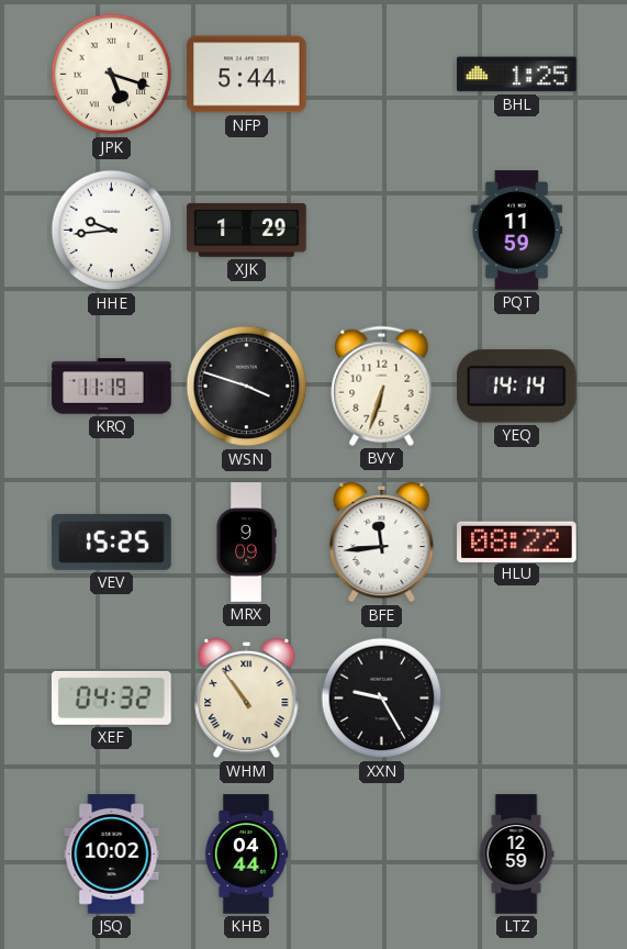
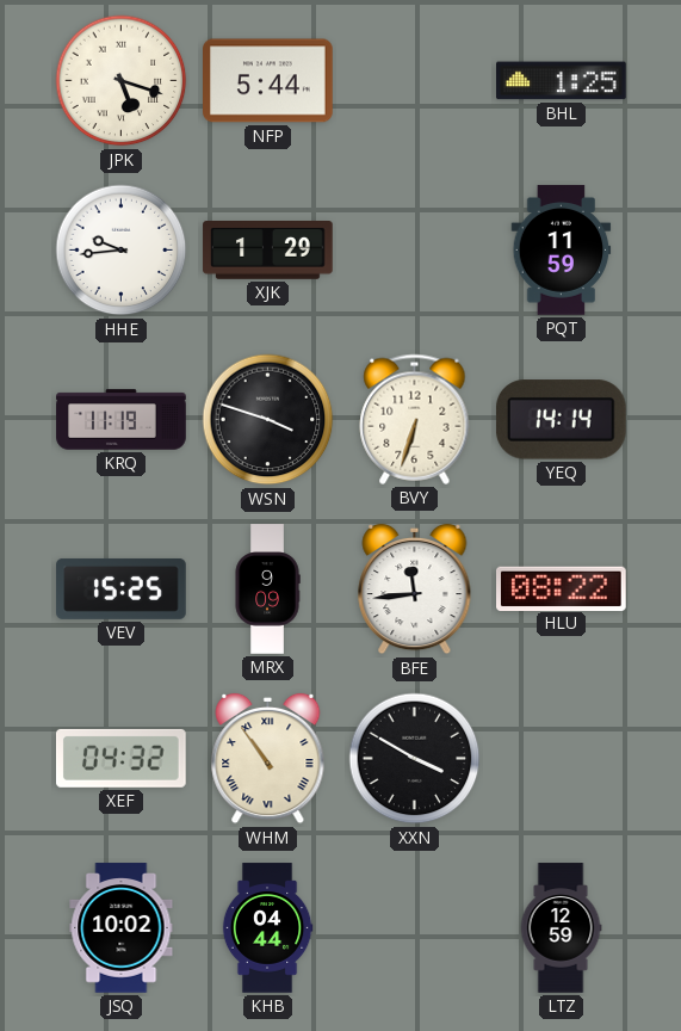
XXN: 9:25 -> 3:50 (415, 759)
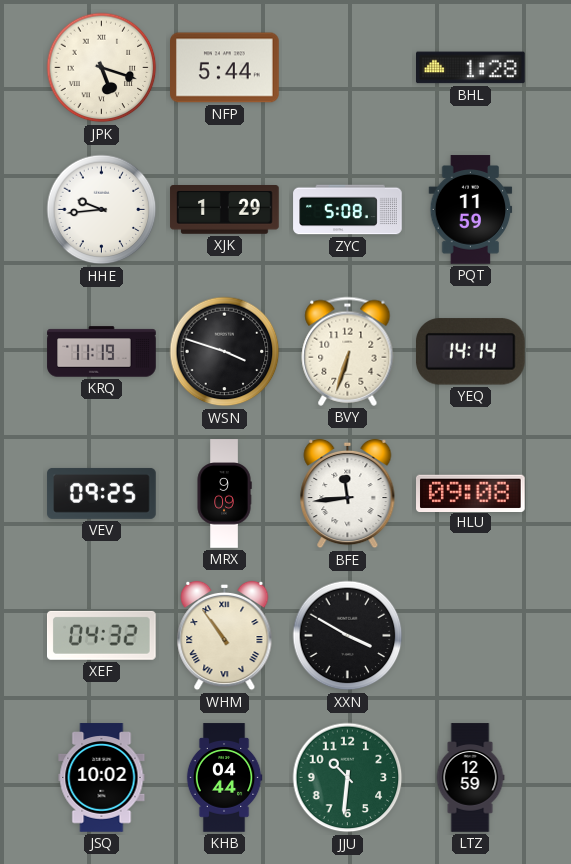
BHL: 1:25 -> 1:28 (471, 68)
ZYC: none -> 5:08 (348, 210)
VEV: 15:25 -> 09:25 (102, 493)
HLU: 08:22 -> 09:08 (471, 493)
JJU: none -> 10:31 (348, 778)
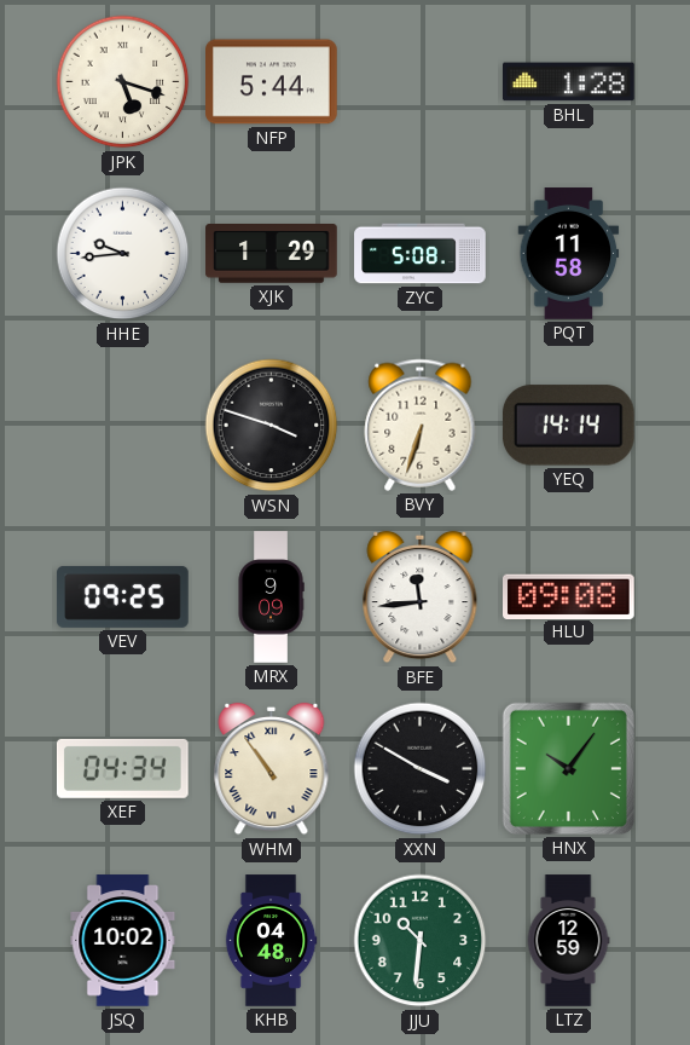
PQT: 11:59 -> 11:58 (569, 254)
KRQ: 11:19 -> none (102, 352)
XEF: 04:32 -> 04:34 (123, 768)
HNX: none -> 10:06 (568, 768)
KHB: 04:44 -> 04:48 (271, 941)
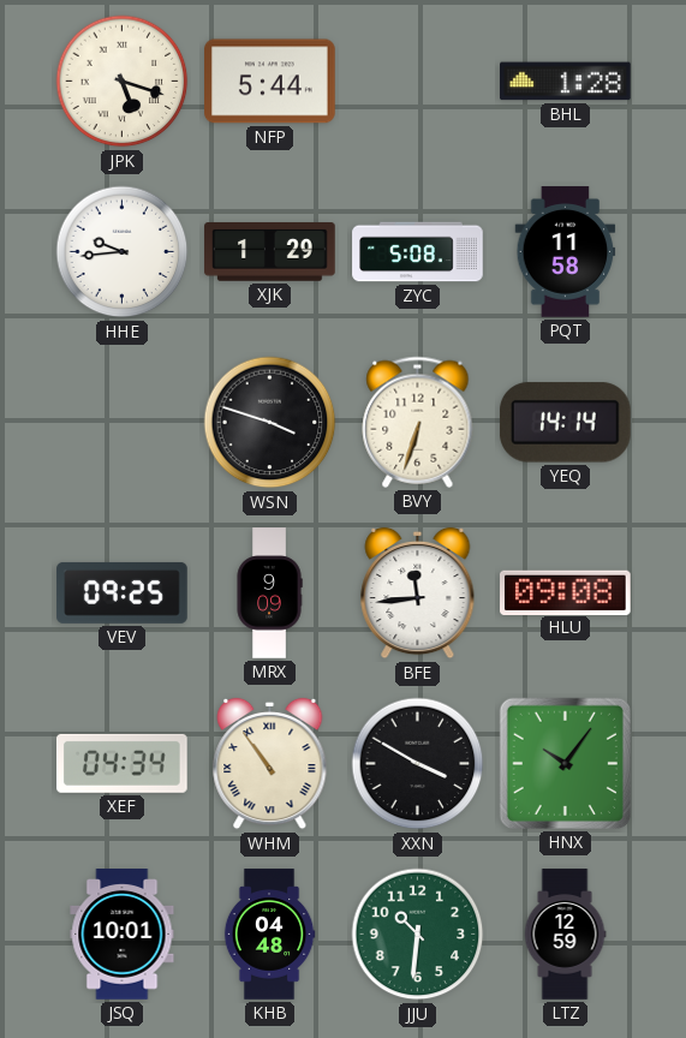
JSQ: 10:02 -> 10:01 (123, 935)
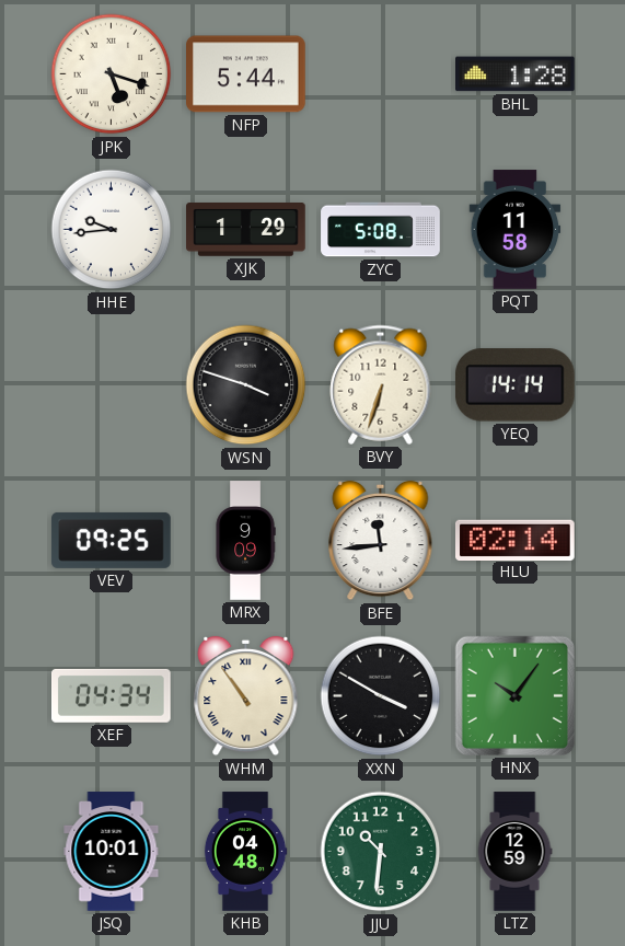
HLU: 09:08 -> 02:14 (516, 540)
